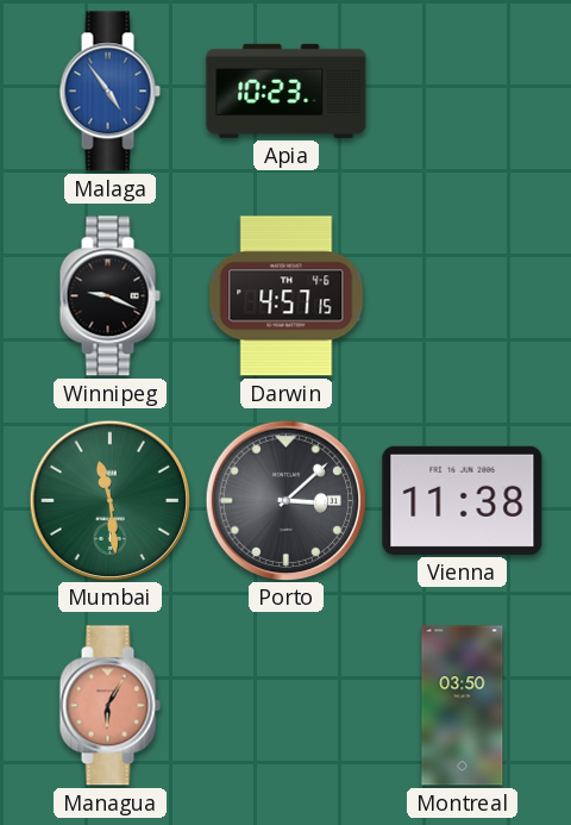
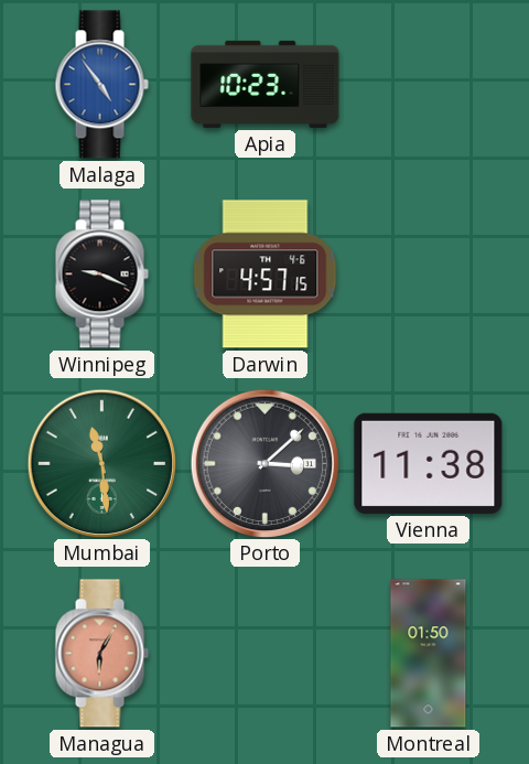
Montreal: 03:50 -> 01:50 (429, 654)
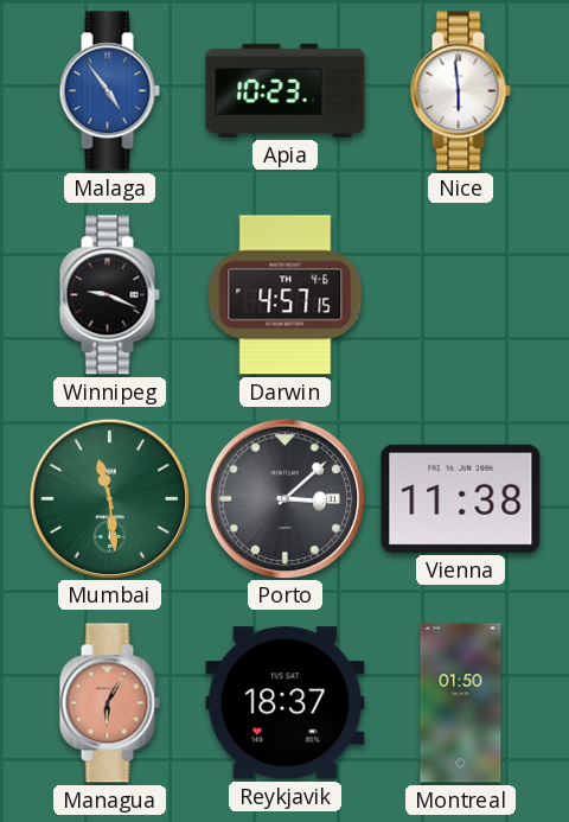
Nice: none -> 5:59 (460, 91)
Reykjavik: none -> 18:37 (286, 703)
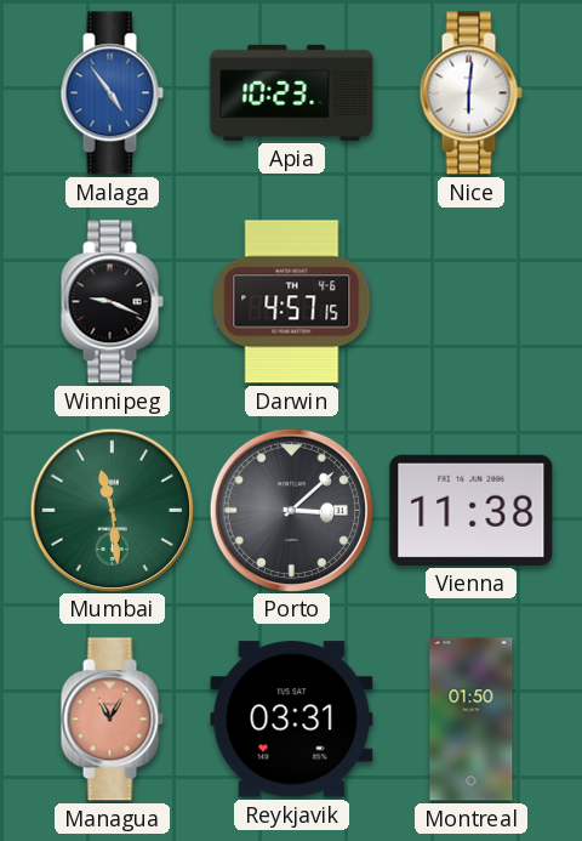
Nice: 5:59 -> 6:01 (470, 93)
Managua: 6:05 -> 11:05 (112, 720)
Reykjavik: 18:37 -> 03:31 (292, 720)
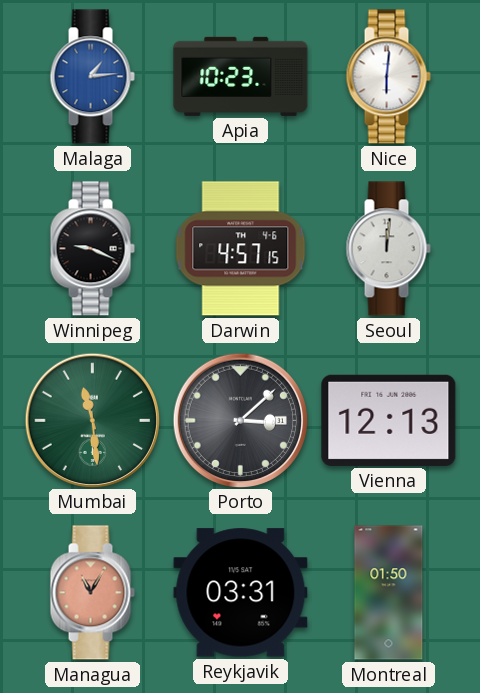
Malaga: 4:54 -> 1:14 (92, 77)
Seoul: none -> 12:01 (388, 249)
Vienna: 11:38 -> 12:13 (389, 420)
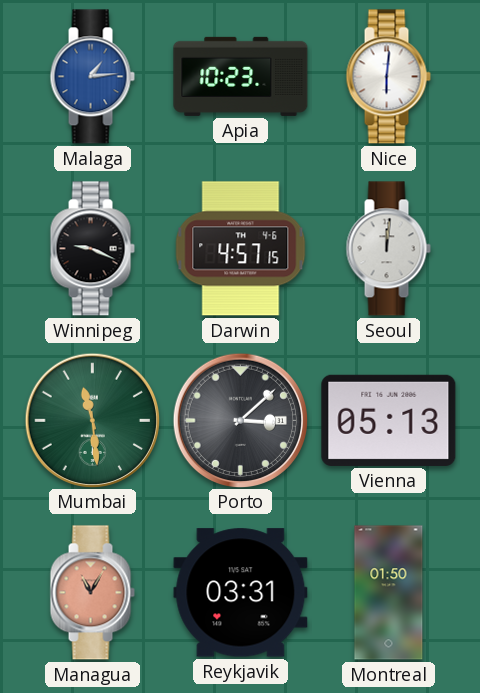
Vienna: 12:13 -> 05:13 (389, 420)
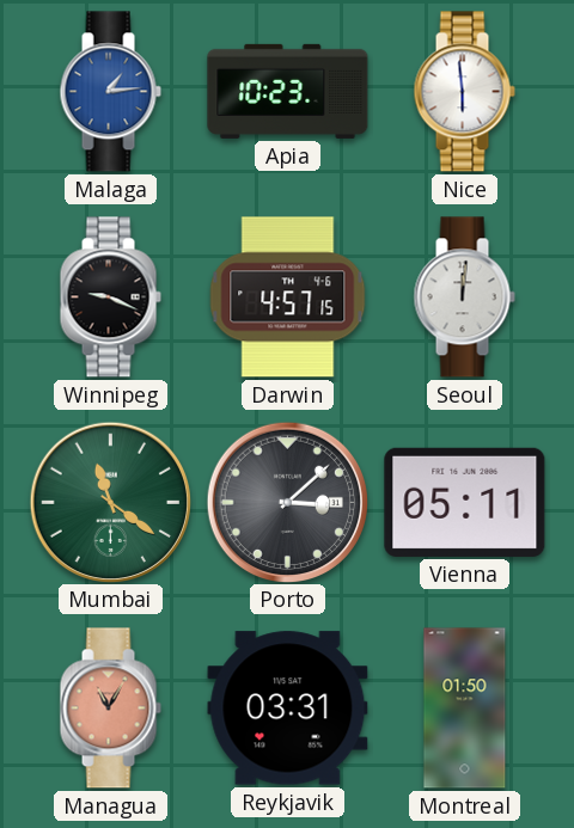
Nice: 6:01 -> 5:59 (464, 92)
Mumbai: 11:29 -> 11:21 (110, 502)
Vienna: 05:13 -> 05:11 (465, 502)
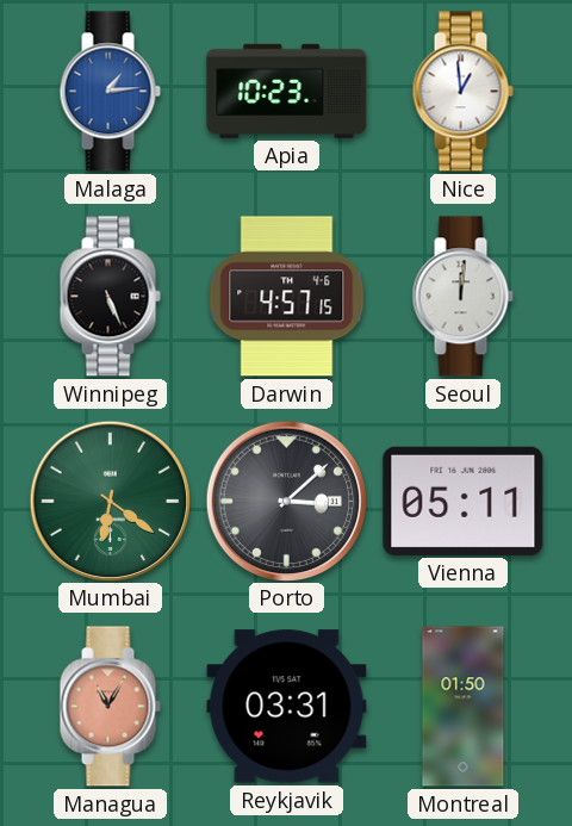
Nice: 5:59 -> 12:59 (462, 92)
Winnipeg: 9:19 -> 5:26 (110, 297)
Mumbai: 11:21 -> 6:21 (110, 501)
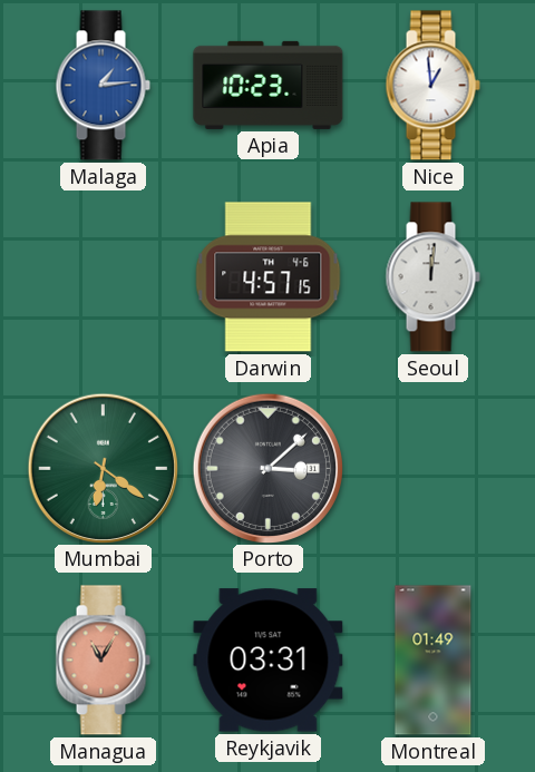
Winnipeg: 5:26 -> none (110, 297)
Vienna: 05:11 -> none (464, 501)
Montreal: 01:50 -> 01:49 (434, 661)
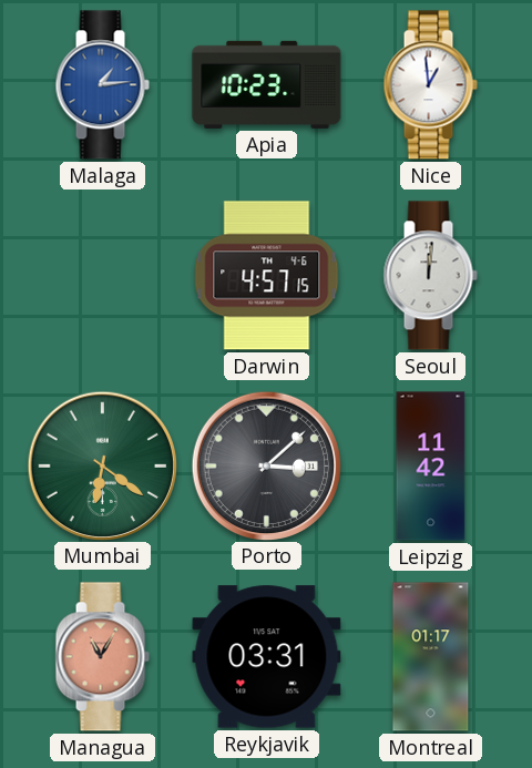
Leipzig: none -> 11:42 (431, 467)
Montreal: 01:49 -> 01:17 (431, 657)
